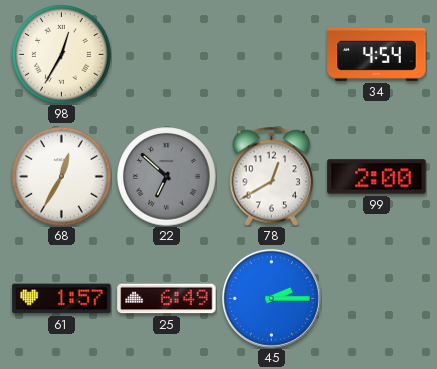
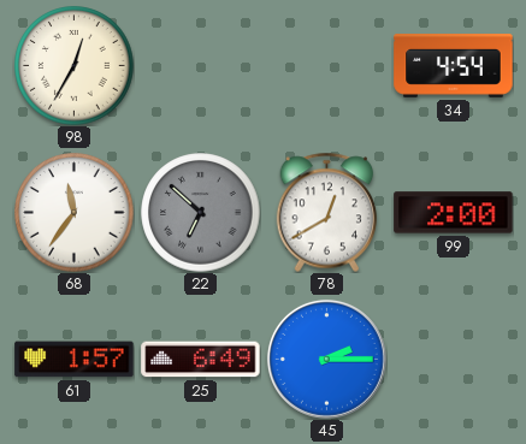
68: 12:35 -> 11:36 (75, 213)
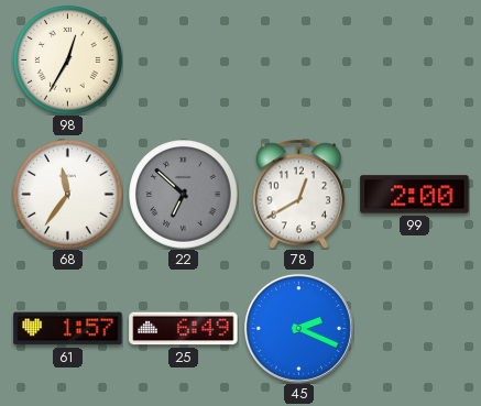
34: 4:54 -> none (454, 66)
45: 2:15 -> 2:19 (298, 328)
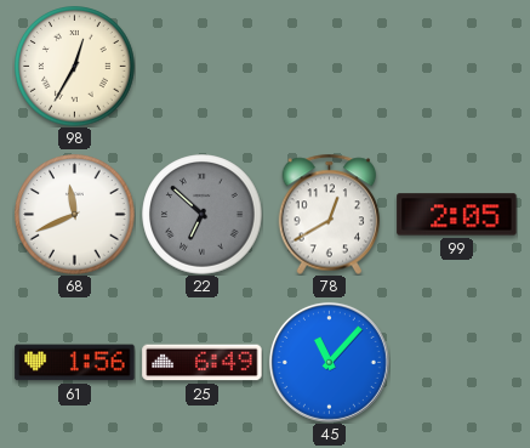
68: 11:36 -> 11:41 (75, 215)
99: 2:00 -> 2:05 (457, 215)
61: 1:57 -> 1:56 (75, 363)
45: 2:19 -> 11:07 (329, 362)
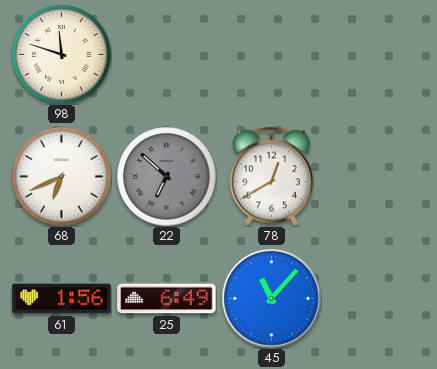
98: 12:35 -> 11:48 (62, 55)
68: 11:41 -> 6:41 (62, 177)
99: 2:05 -> none (457, 215)
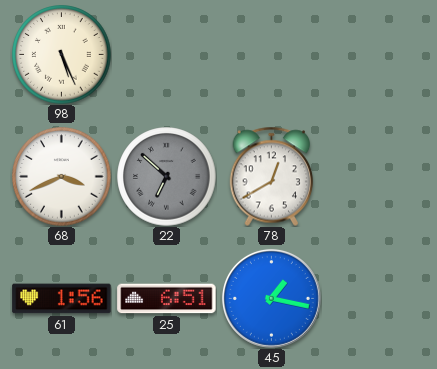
98: 11:48 -> 5:26 (62, 55)
68: 6:41 -> 3:41 (62, 177)
25: 6:49 -> 6:51 (167, 299)
45: 11:07 -> 1:17 (271, 298)
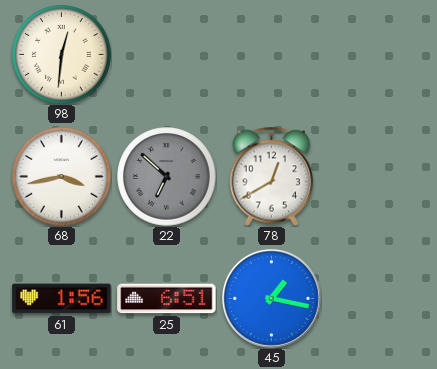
98: 5:26 -> 12:31 (62, 55)
68: 3:41 -> 3:43 (62, 177)
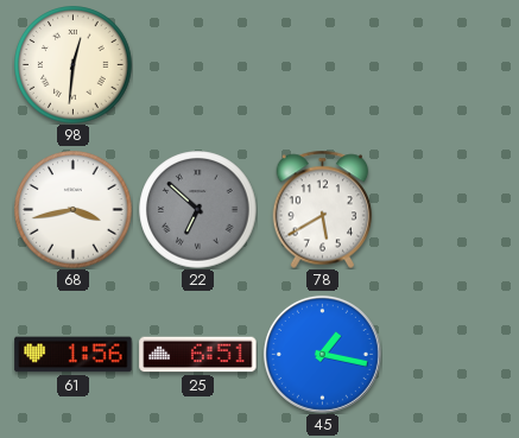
78: 12:40 -> 5:40 (323, 209)
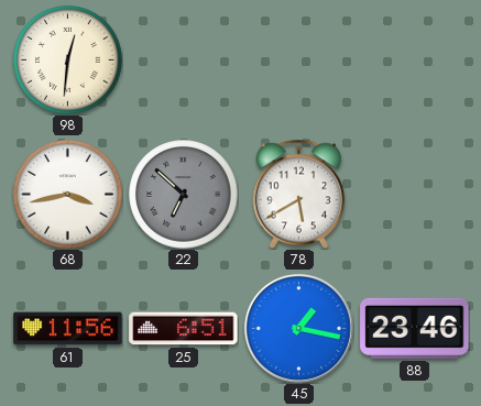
61: 1:56 -> 11:56 (68, 329)
88: none -> 23:46 (415, 328)
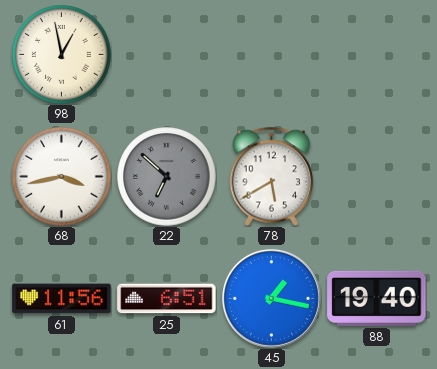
98: 12:31 -> 12:58 (62, 55)
88: 23:46 -> 19:40 (377, 298)
